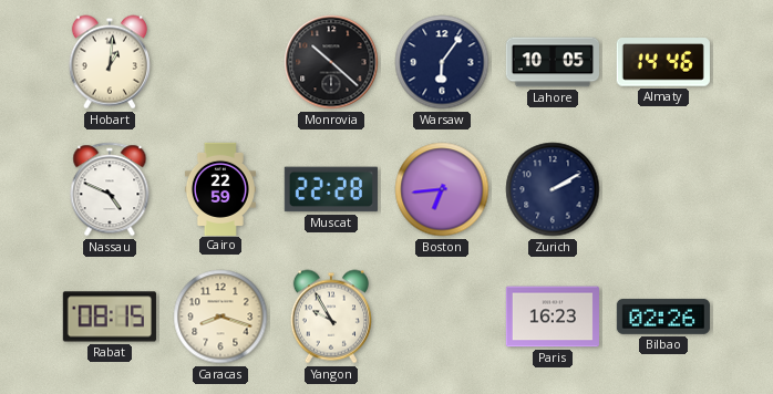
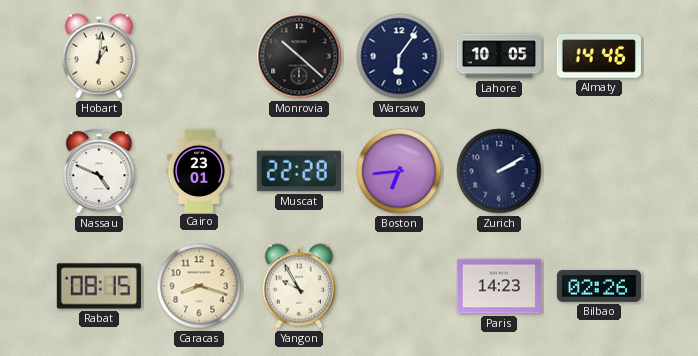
Cairo: 22:59 -> 23:01 (199, 170)
Paris: 16:23 -> 14:23 (499, 286)
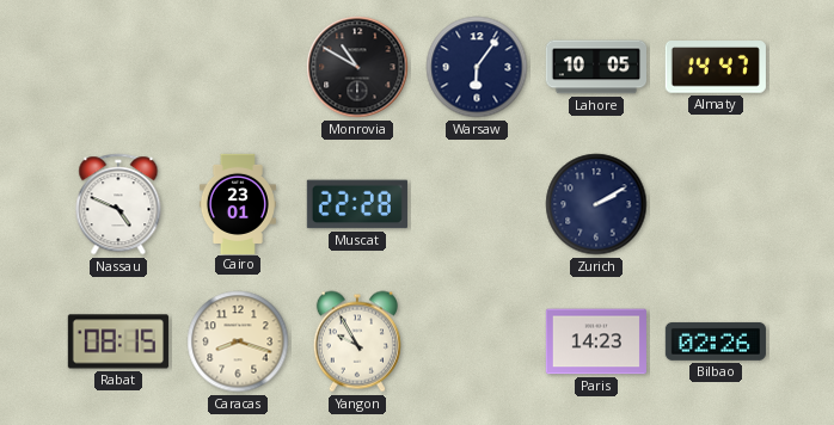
Hobart: 1:01 -> none (99, 56)
Monrovia: 10:22 -> 10:50 (357, 67)
Almaty: 14:46 -> 14:47 (716, 68)
Boston: 6:44 -> none (399, 171)
